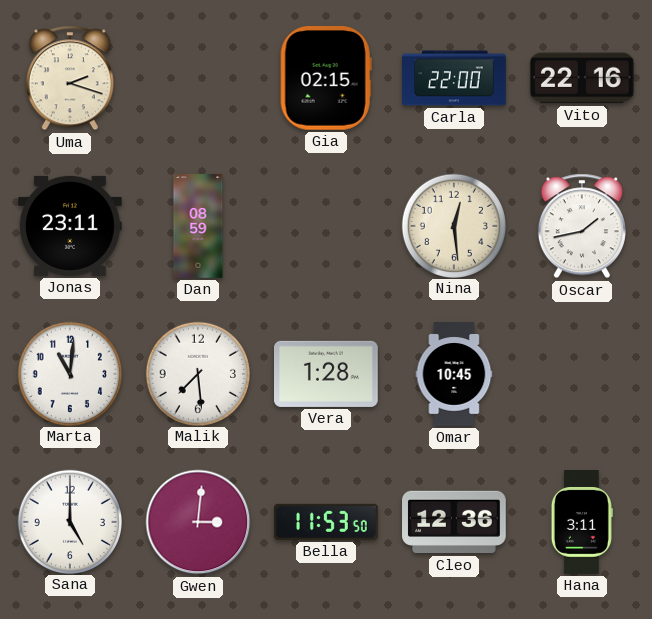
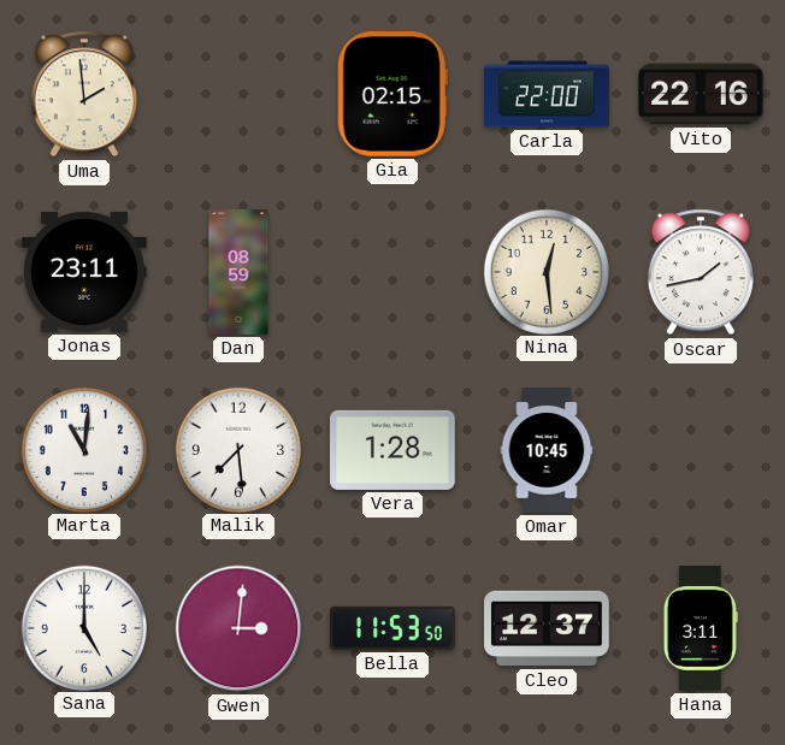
Uma: 2:18 -> 1:59 (84, 94)
Cleo: 12:36 -> 12:37 (547, 628)
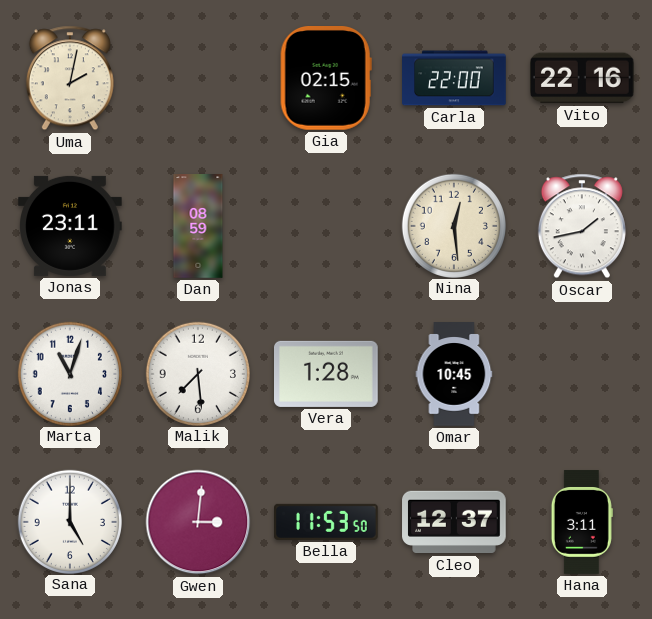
Uma: 1:59 -> 2:02 (70, 78)
Marta: 11:01 -> 11:03 (69, 373)
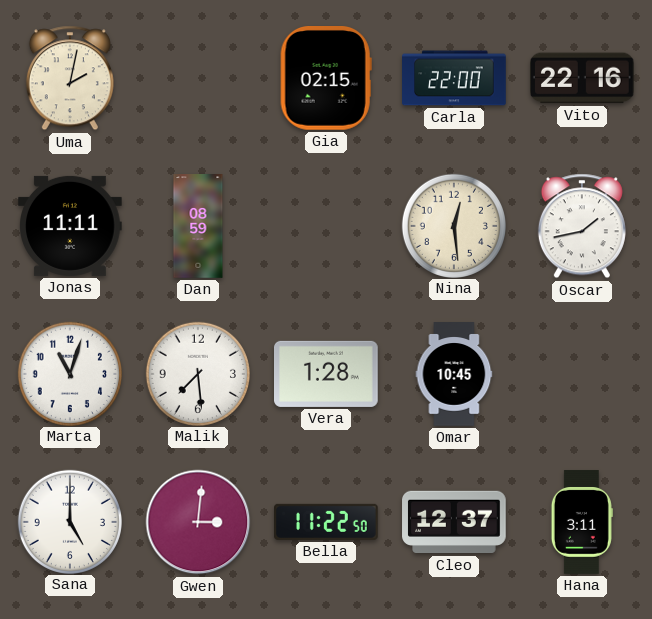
Jonas: 23:11 -> 11:11 (71, 226)
Bella: 11:53 -> 11:22 (327, 522)
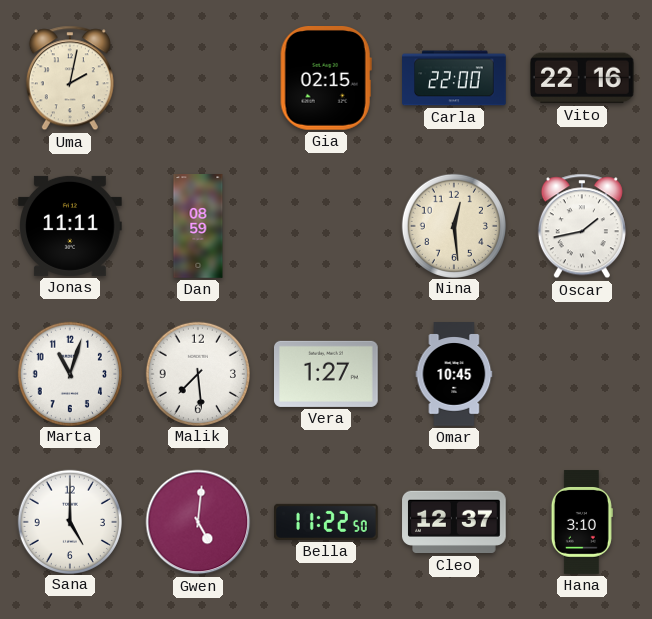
Vera: 1:28 -> 1:27 (327, 374)
Gwen: 3:01 -> 5:01 (198, 522)
Hana: 3:11 -> 3:10 (582, 522)
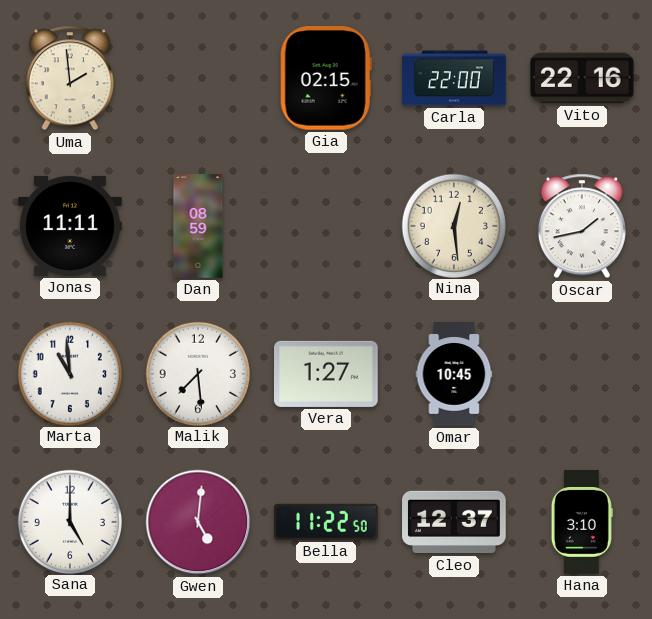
Uma: 2:02 -> 1:59 (70, 78)
Marta: 11:03 -> 10:59 (69, 373)
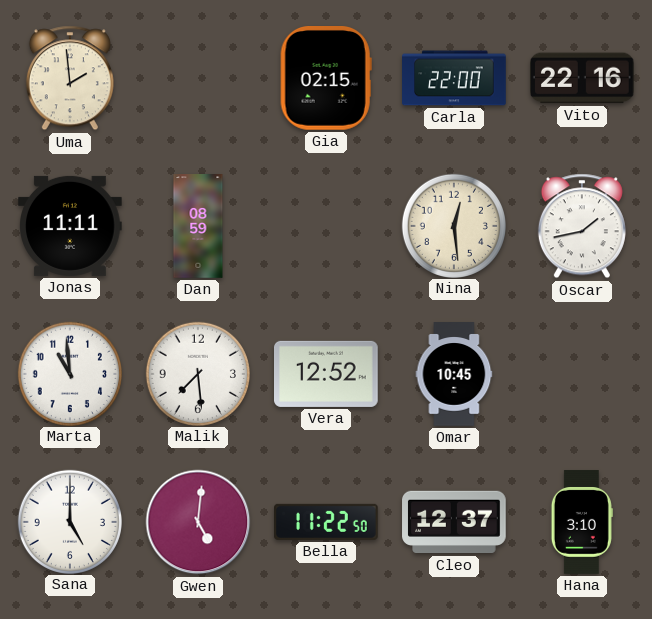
Vera: 1:27 -> 12:52 (327, 374)
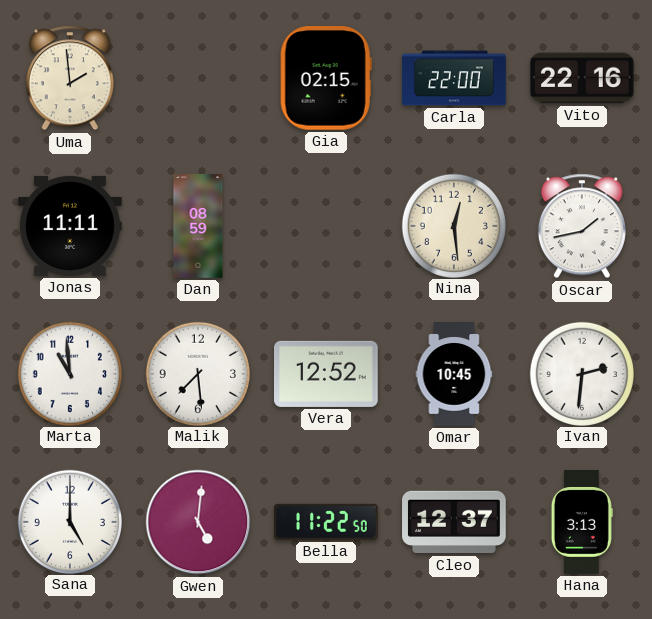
Ivan: none -> 2:31 (581, 373)
Hana: 3:10 -> 3:13 (582, 522)
